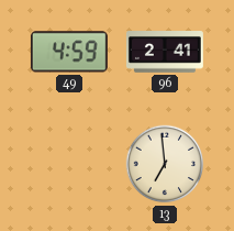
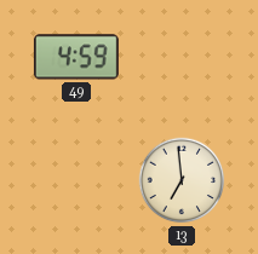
96: 2:41 -> none (165, 53)
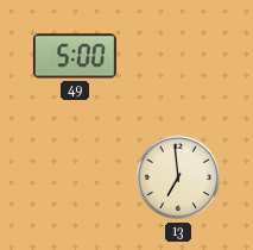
49: 4:59 -> 5:00 (75, 56)
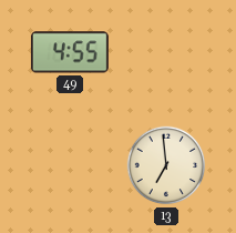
49: 5:00 -> 4:55 (70, 52)
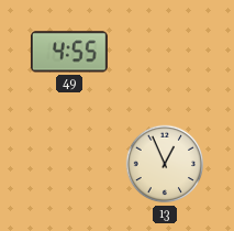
13: 6:59 -> 12:56 (165, 164)
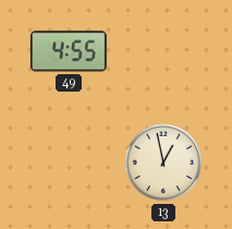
13: 12:56 -> 12:58 (163, 162)
